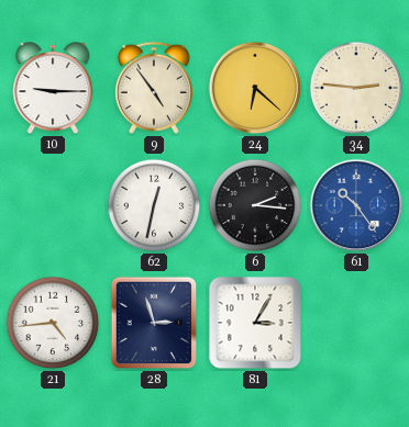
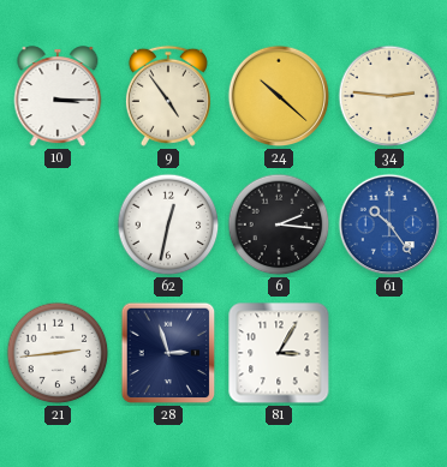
10: 9:15 -> 3:15 (58, 97)
24: 6:22 -> 10:22 (279, 96)
21: 4:44 -> 2:44 (58, 353)
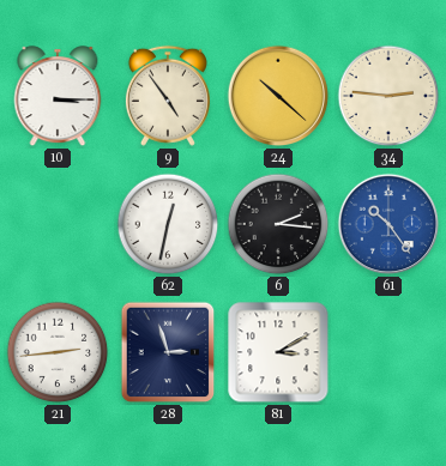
81: 3:05 -> 3:10 (278, 352)
